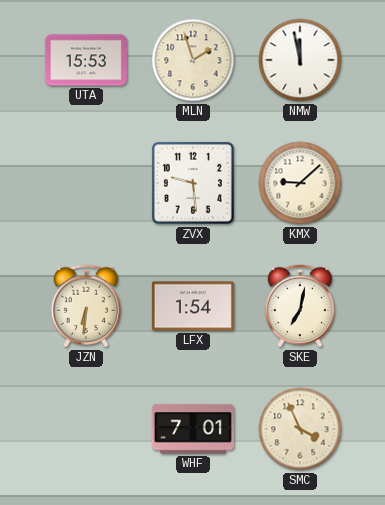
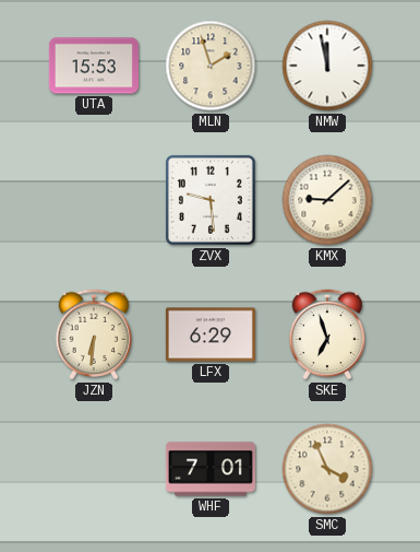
LFX: 1:54 -> 6:29 (211, 334)
SKE: 7:02 -> 6:57 (327, 334)
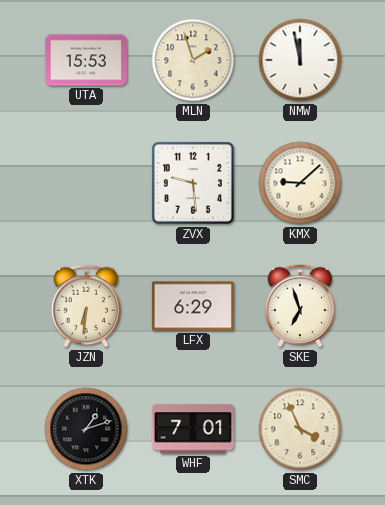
XTK: none -> 1:12 (86, 429)
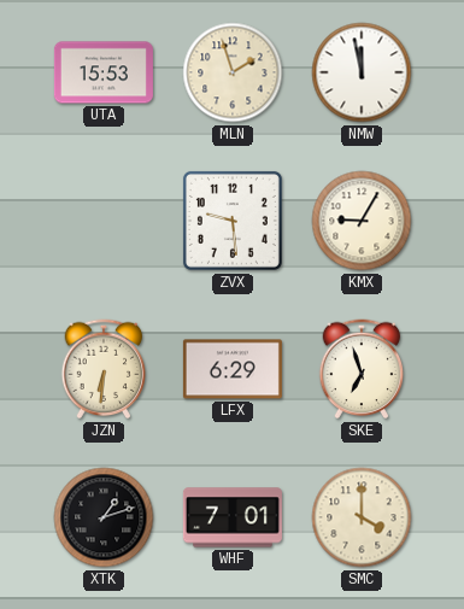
KMX: 9:08 -> 9:05 (362, 221)
SMC: 3:56 -> 4:00 (362, 517)
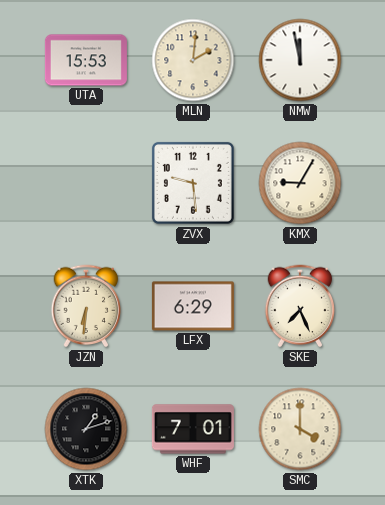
MLN: 1:57 -> 2:01 (193, 60)
SKE: 6:57 -> 7:26 (300, 306)
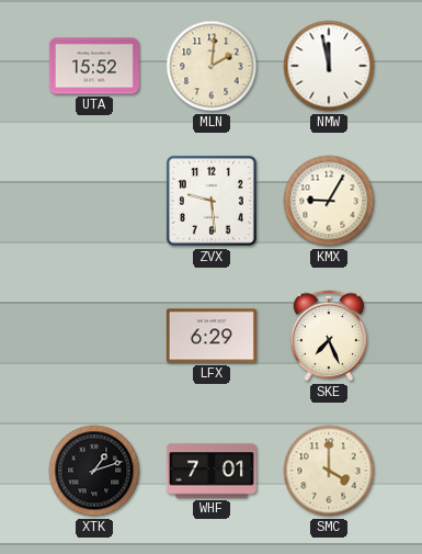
UTA: 15:53 -> 15:52 (94, 66)
JZN: 6:31 -> none (86, 306)
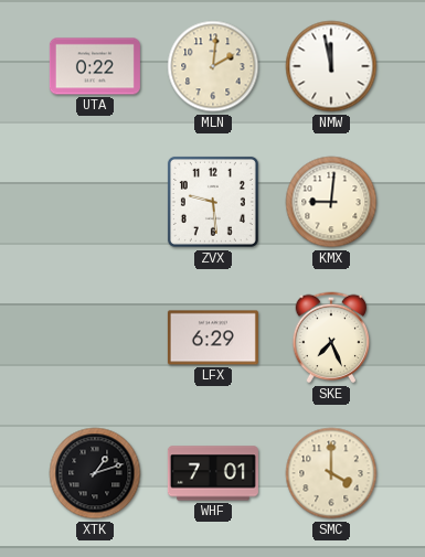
UTA: 15:52 -> 0:22 (95, 66)
KMX: 9:05 -> 9:01 (331, 202)
